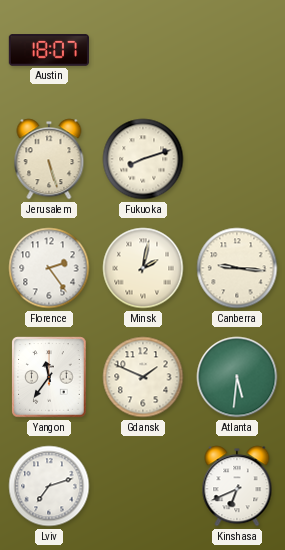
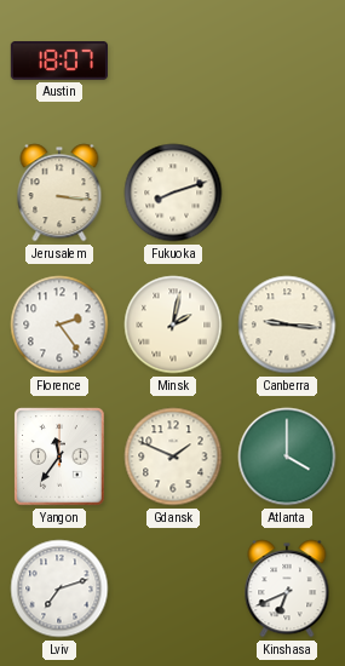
Jerusalem: 5:27 -> 3:16 (59, 193)
Atlanta: 5:31 -> 4:00 (287, 457)
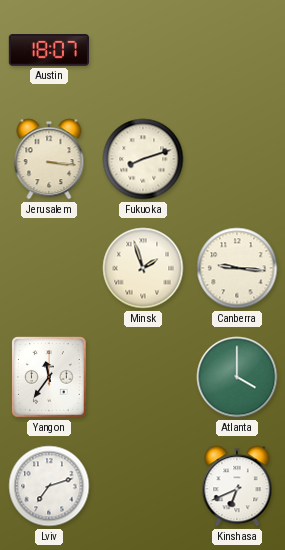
Florence: 2:24 -> none (59, 325)
Minsk: 2:02 -> 1:57 (143, 268)
Gdansk: 1:49 -> none (173, 457)
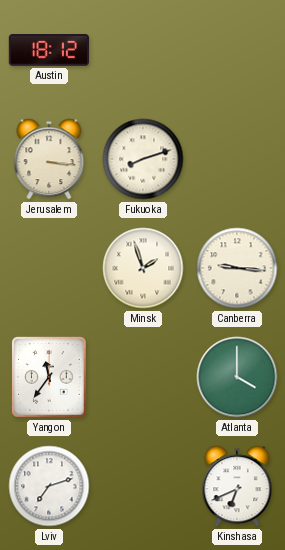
Austin: 18:07 -> 18:12 (48, 50)
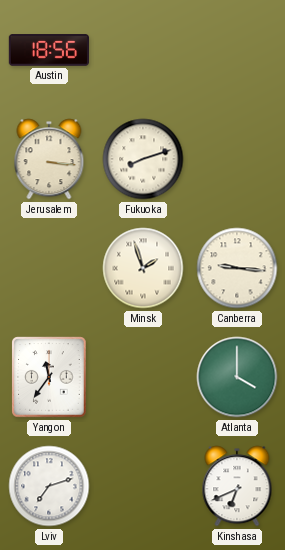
Austin: 18:12 -> 18:56 (48, 50)
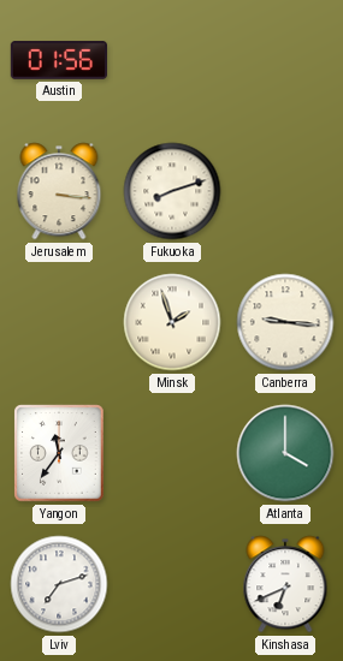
Austin: 18:56 -> 01:56 (58, 60)
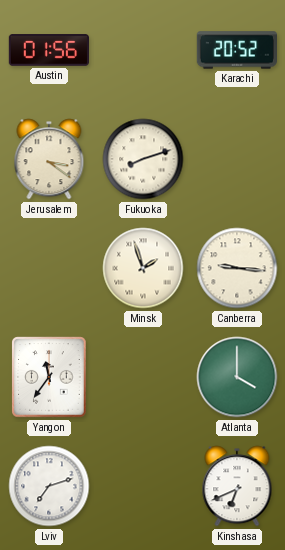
Karachi: none -> 20:52 (236, 50)
Jerusalem: 3:16 -> 3:21 (49, 159)
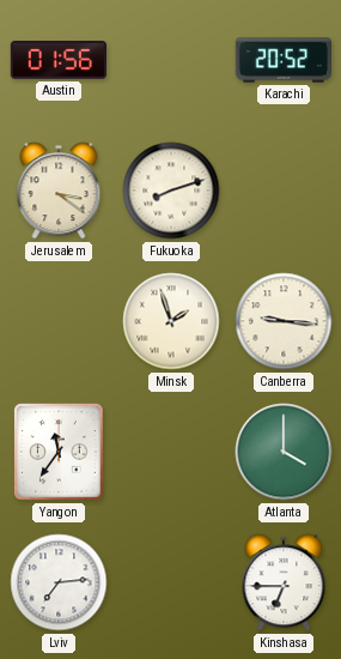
Lviv: 7:12 -> 7:14 (59, 582)
Kinshasa: 6:41 -> 6:45 (284, 582)
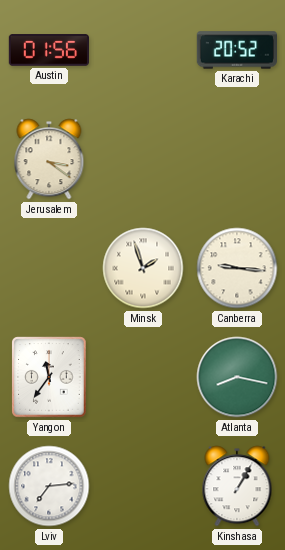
Fukuoka: 8:12 -> none (171, 191)
Atlanta: 4:00 -> 8:17 (237, 377)
Kinshasa: 6:45 -> 1:05 (237, 486)
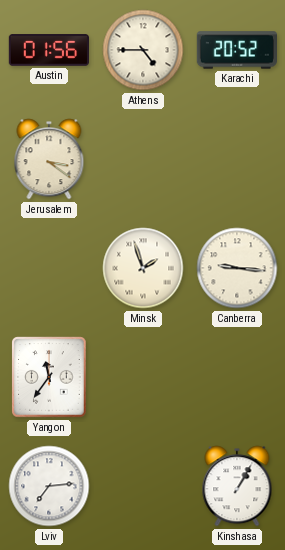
Athens: none -> 4:45 (143, 50)
Atlanta: 8:17 -> none (237, 377)
